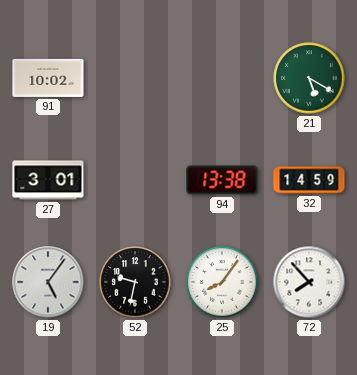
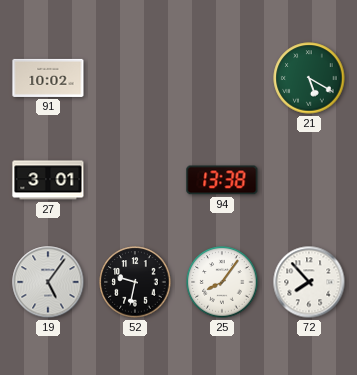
32: 14:59 -> none (309, 180)
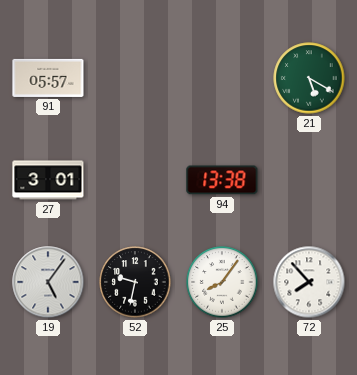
91: 10:02 -> 05:57 (48, 78)
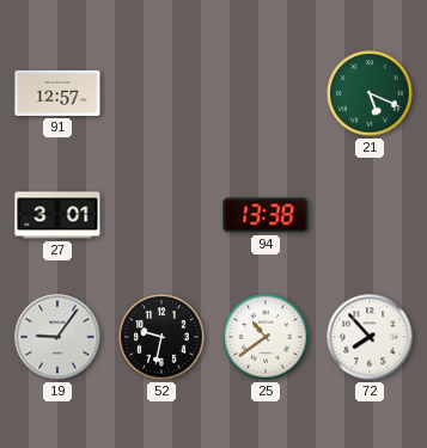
91: 05:57 -> 12:57 (57, 93)
21: 5:20 -> 5:19 (370, 93)
19: 5:06 -> 9:06 (57, 337)
25: 8:06 -> 10:39 (266, 337)
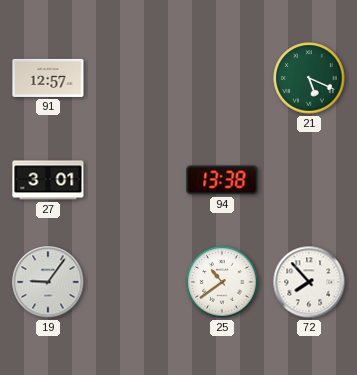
52: 9:32 -> none (161, 337)
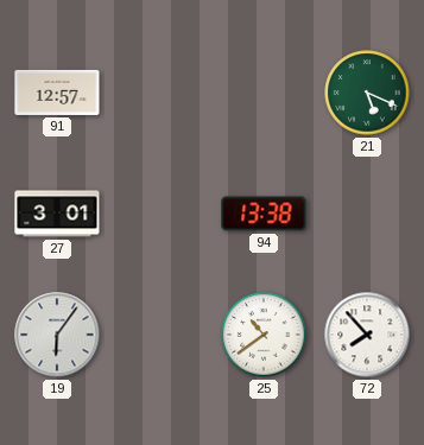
19: 9:06 -> 6:06 (57, 335)
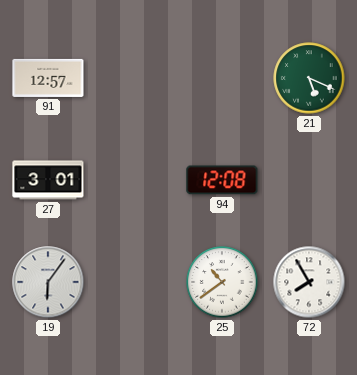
94: 13:38 -> 12:08 (222, 180)
72: 7:53 -> 7:55 (309, 282)
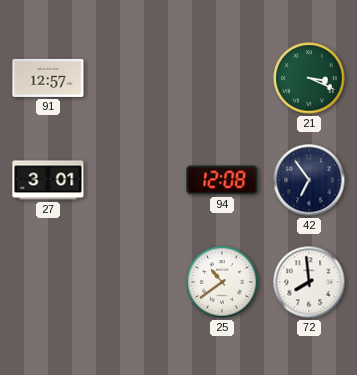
21: 5:19 -> 3:19 (309, 78)
42: none -> 6:54 (309, 180)
19: 6:06 -> none (48, 282)
72: 7:55 -> 7:59 (309, 282)
